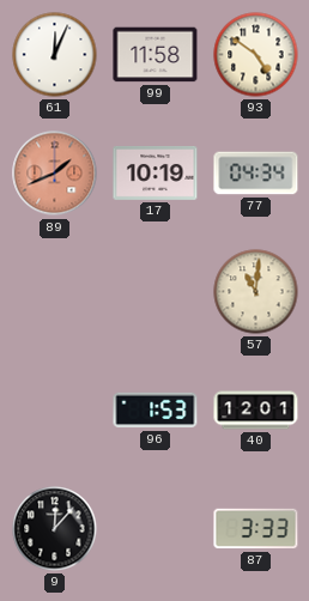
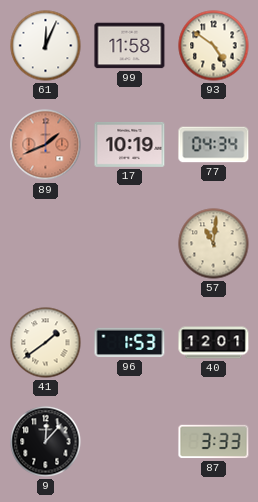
41: none -> 1:39 (46, 343)
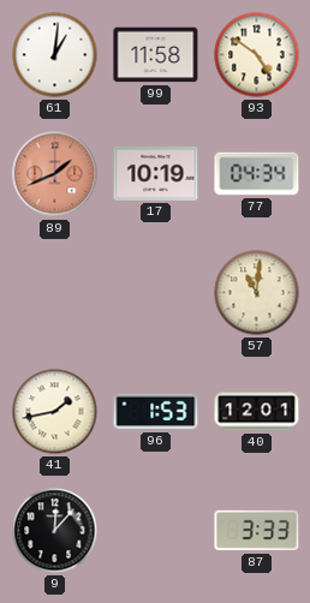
61: 12:04 -> 1:01 (55, 55)
41: 1:39 -> 1:43 (55, 412)
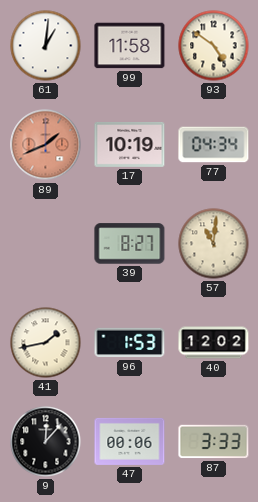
39: none -> 8:27 (130, 244)
40: 12:01 -> 12:02 (214, 343)
47: none -> 00:06 (130, 441)
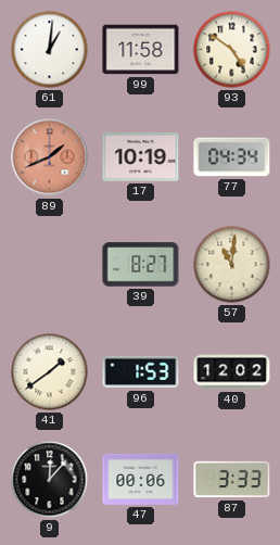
41: 1:43 -> 1:39 (50, 372)
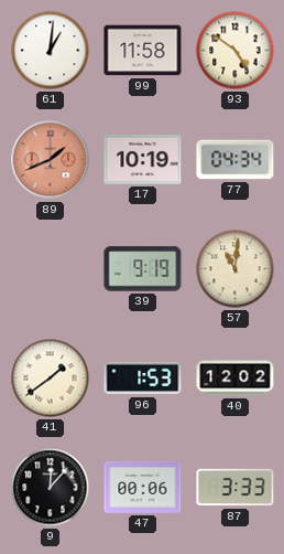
39: 8:27 -> 9:19 (143, 269)
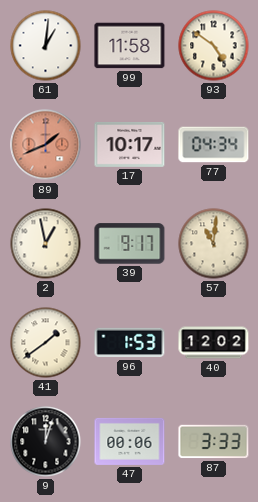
17: 10:19 -> 10:17 (130, 144)
2: none -> 12:58 (46, 244)
39: 9:19 -> 9:17 (130, 244)
9: 12:07 -> 12:03 (46, 442)
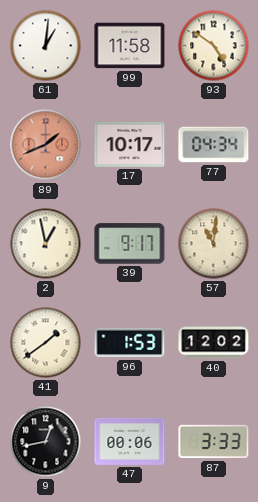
9: 12:03 -> 12:43 (46, 442)
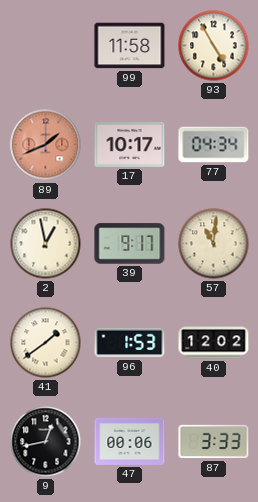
61: 1:01 -> none (46, 46)
93: 4:51 -> 4:55 (214, 46)
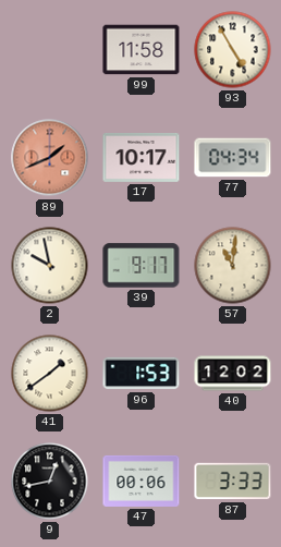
2: 12:58 -> 9:58 (50, 266)
